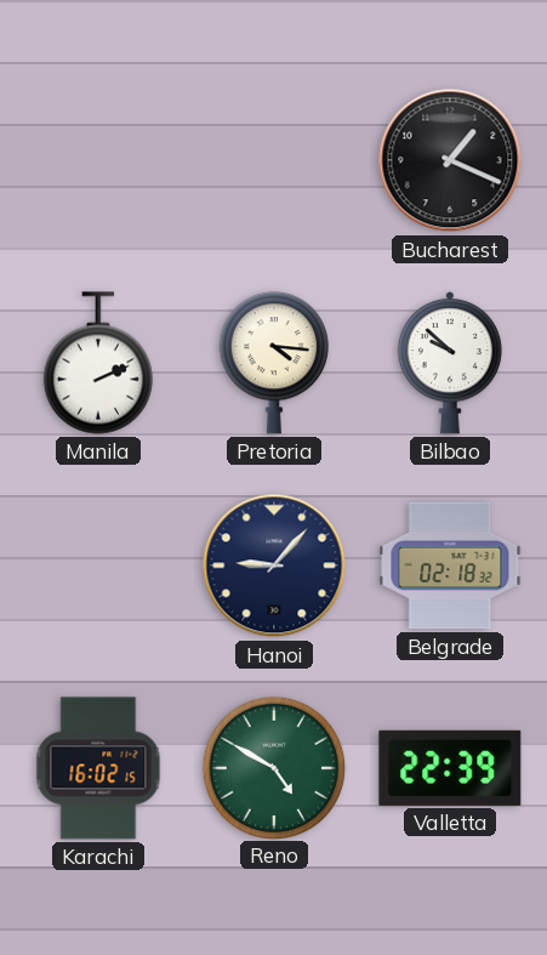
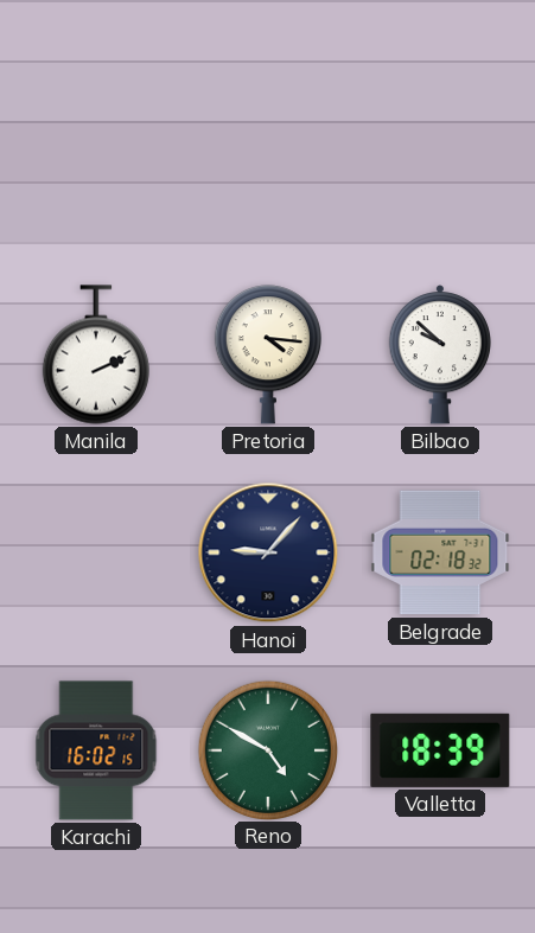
Bucharest: 1:19 -> none (450, 160)
Valletta: 22:39 -> 18:39 (440, 750)
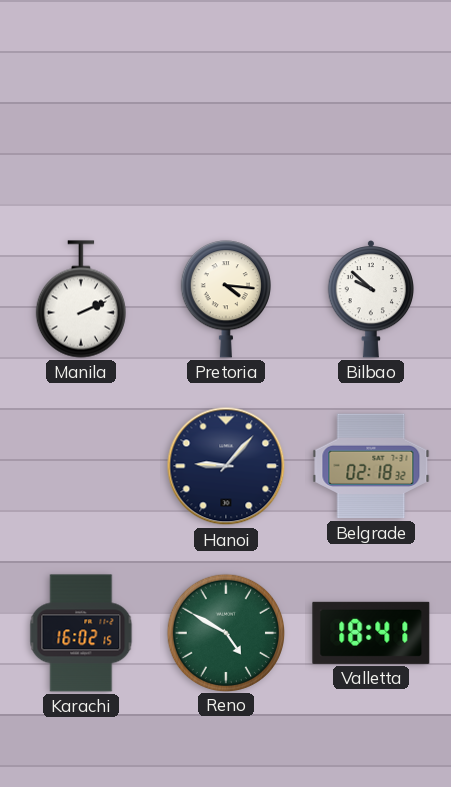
Valletta: 18:39 -> 18:41 (371, 633)
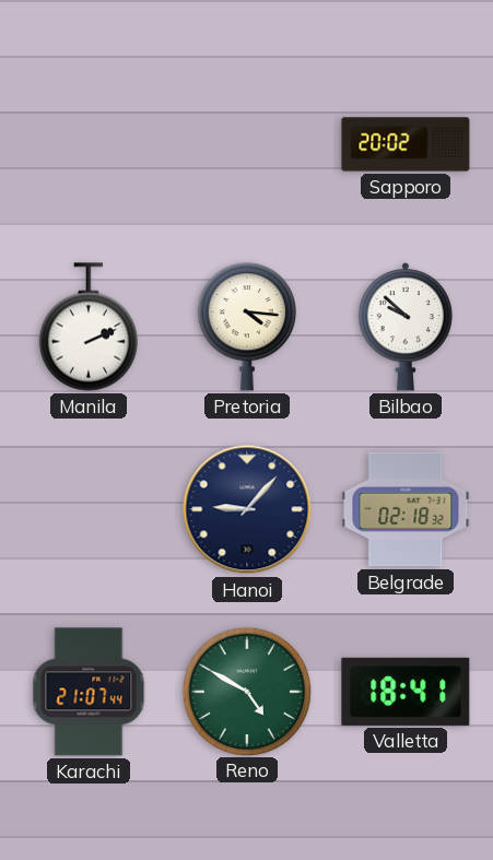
Sapporo: none -> 20:02 (406, 144)
Karachi: 16:02 -> 21:07 (89, 692)
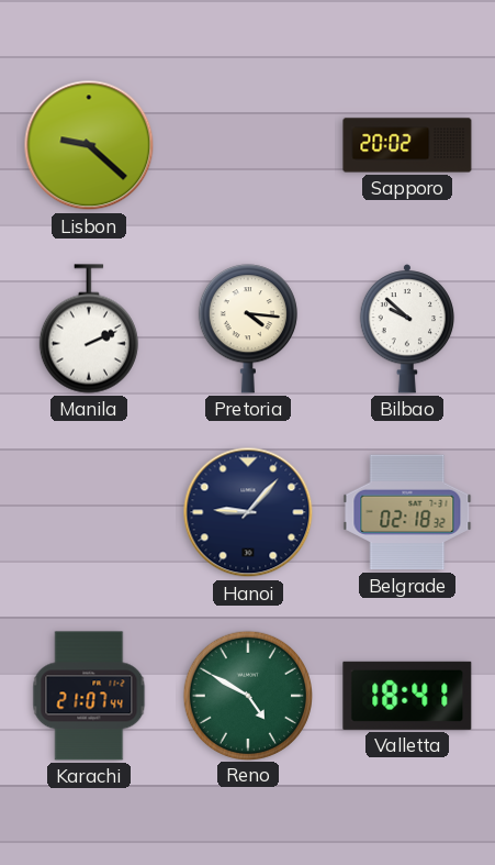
Lisbon: none -> 9:22 (89, 145)
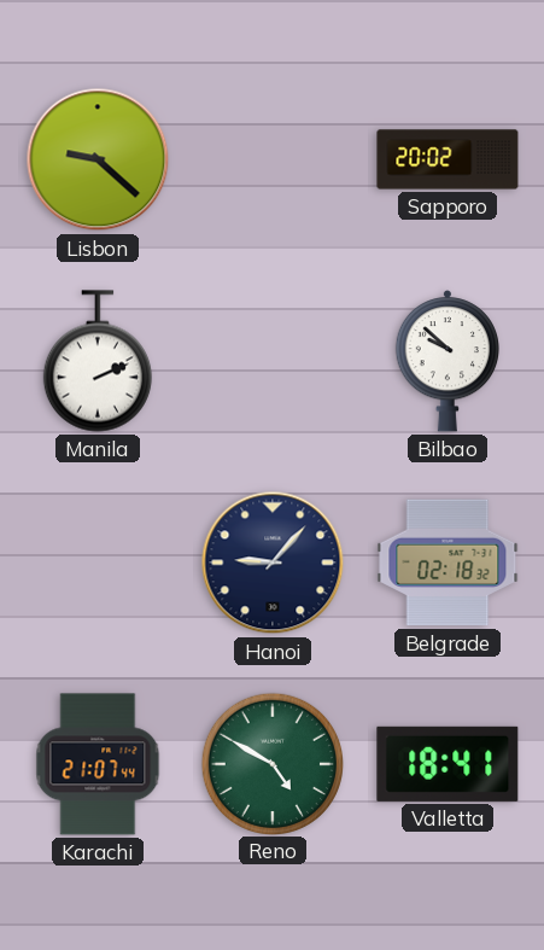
Pretoria: 4:16 -> none (248, 329)
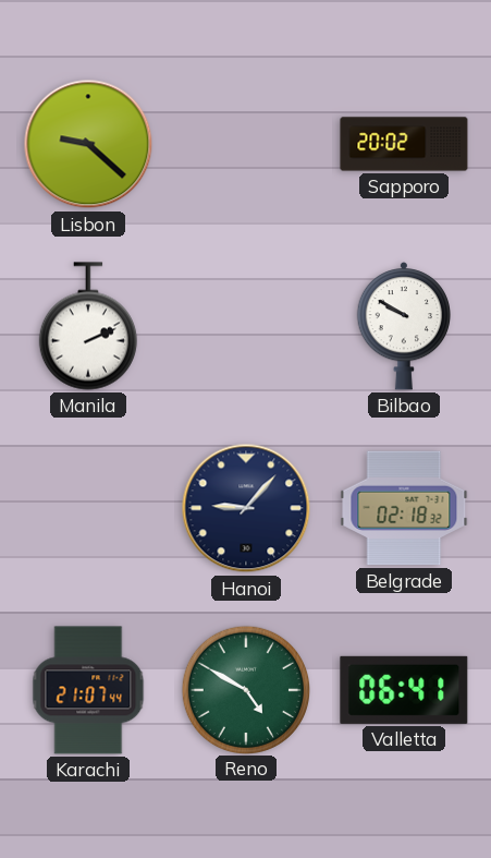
Bilbao: 9:52 -> 9:50 (404, 326)
Valletta: 18:41 -> 06:41 (404, 690)
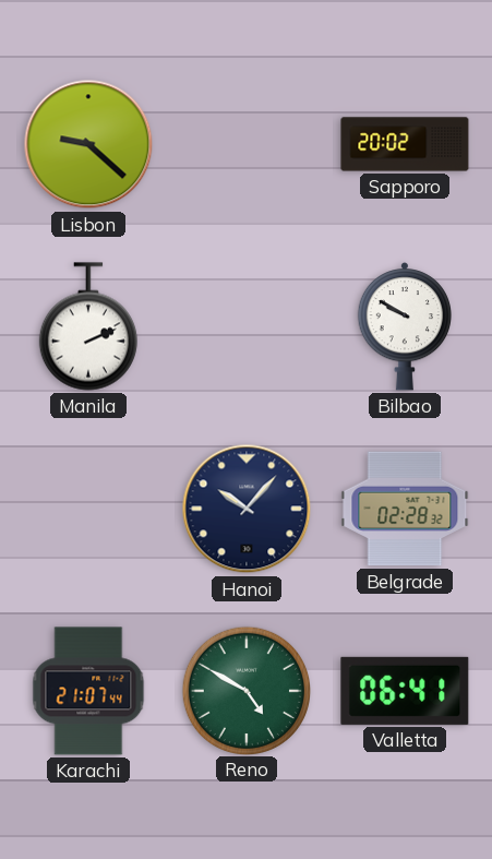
Hanoi: 9:07 -> 10:07 (247, 509)
Belgrade: 02:18 -> 02:28 (405, 509)
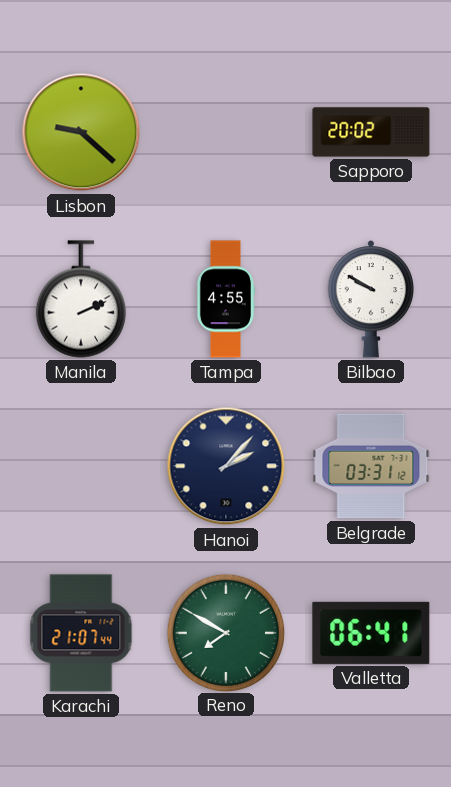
Tampa: none -> 4:55 (225, 299)
Hanoi: 10:07 -> 2:07 (226, 466)
Belgrade: 02:28 -> 03:31 (371, 466)
Reno: 4:50 -> 7:50 (225, 632)
